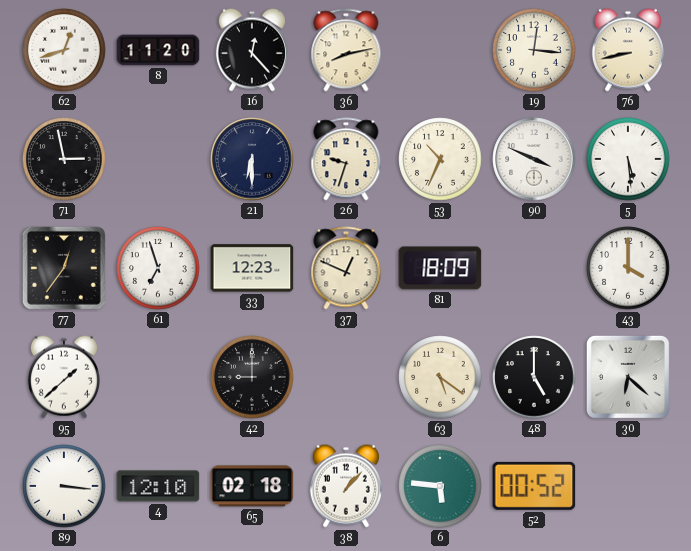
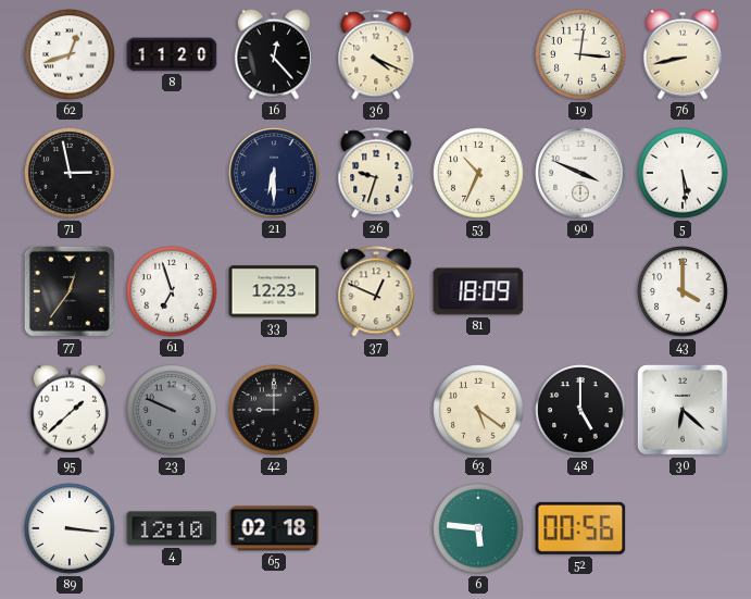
36: 8:13 -> 4:19 (376, 54)
23: none -> 9:49 (172, 410)
38: 1:07 -> none (346, 486)
52: 00:52 -> 00:56 (580, 528)
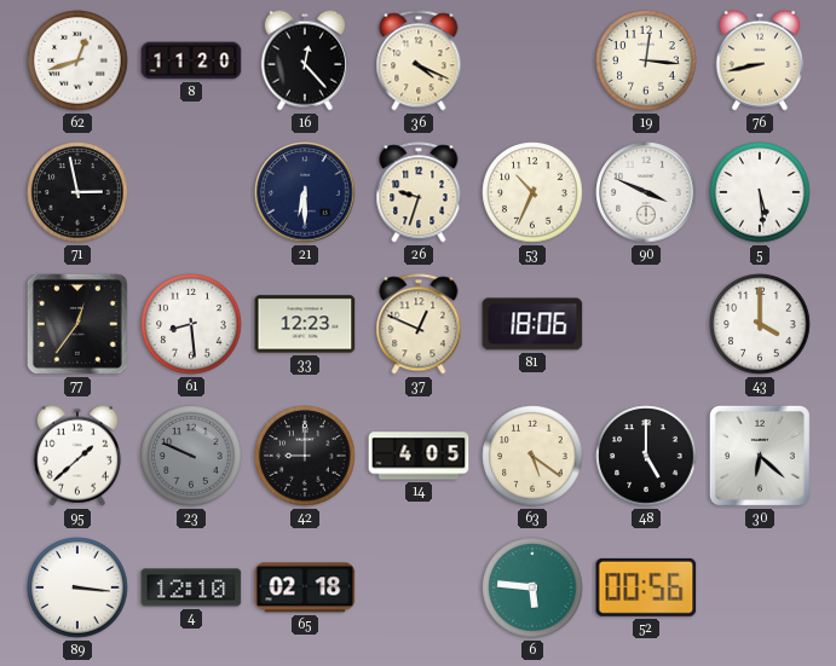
61: 6:57 -> 8:29 (191, 324)
81: 18:09 -> 18:06 (532, 324)
14: none -> 4:05 (419, 456)
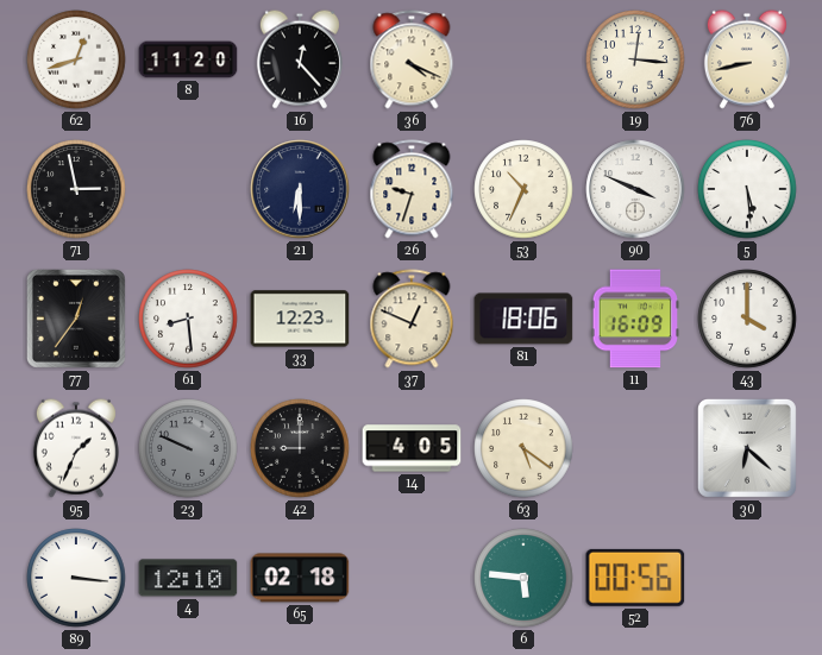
11: none -> 16:09 (635, 319)
95: 1:38 -> 1:34 (76, 448)
48: 5:00 -> none (646, 456)
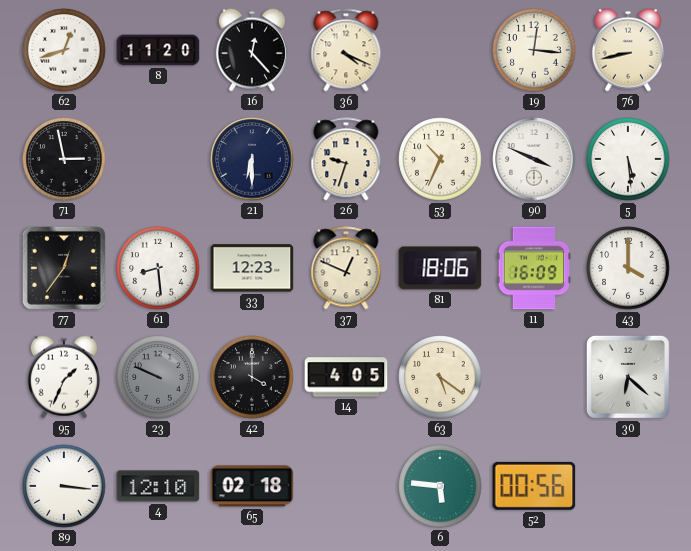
42: 9:00 -> 4:00 (252, 377)
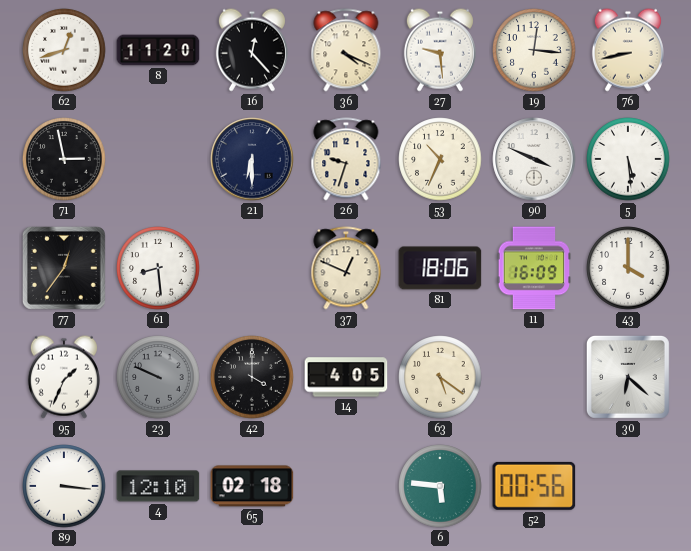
27: none -> 9:29 (440, 50)
33: 12:23 -> none (252, 268)
